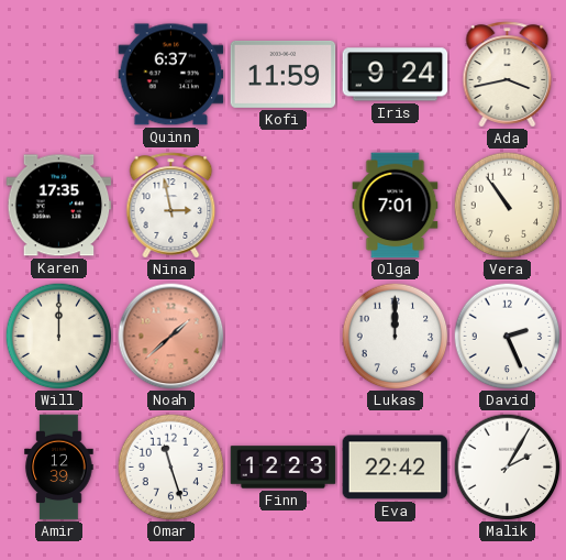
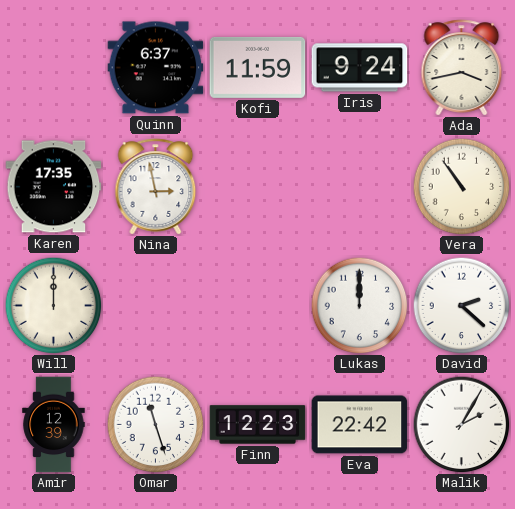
Olga: 7:01 -> none (396, 206)
Noah: 1:38 -> none (171, 337)
David: 2:26 -> 2:22 (461, 305)
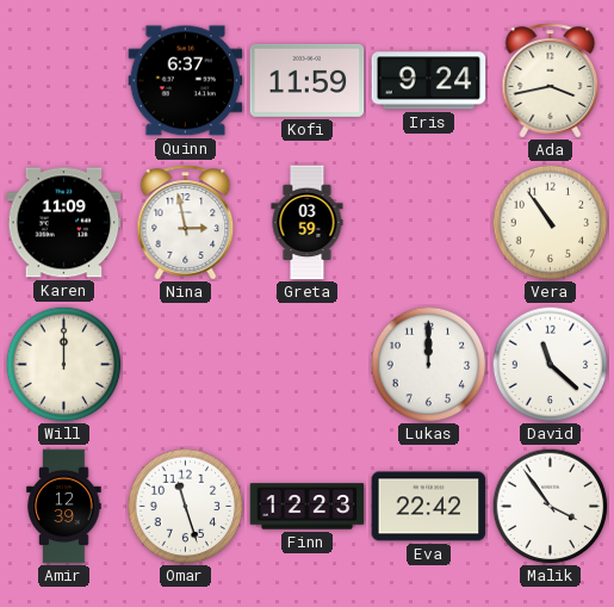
Karen: 17:35 -> 11:09 (64, 223)
Greta: none -> 03:59 (308, 223)
David: 2:22 -> 11:22 (550, 364)
Malik: 2:05 -> 3:54 (550, 506)
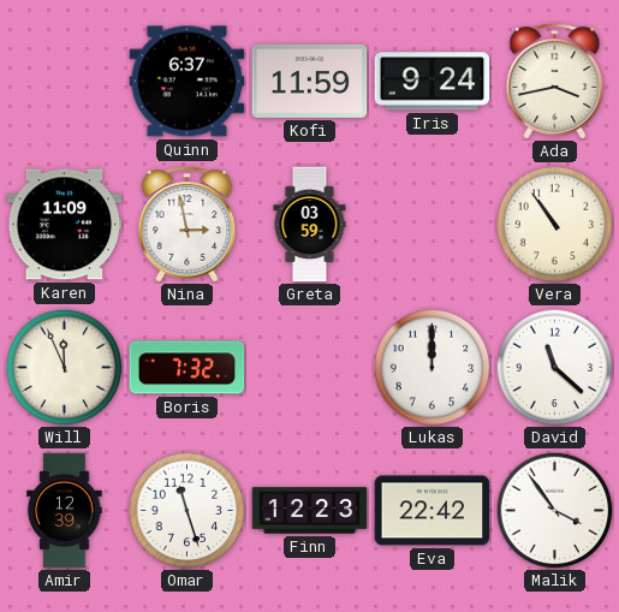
Will: 12:00 -> 11:56 (64, 367)
Boris: none -> 7:32 (188, 368)
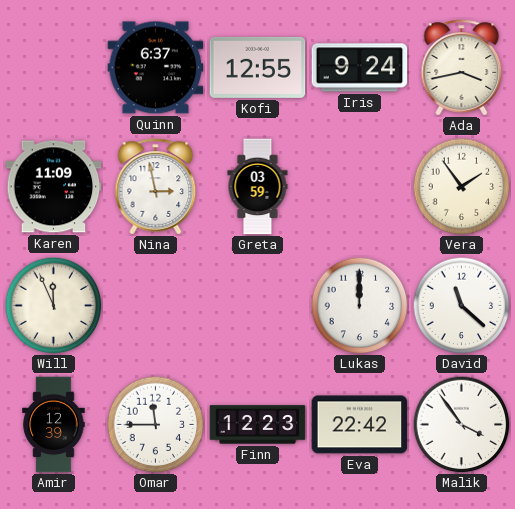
Kofi: 11:59 -> 12:55 (258, 67)
Vera: 10:54 -> 1:54 (461, 186)
Boris: 7:32 -> none (188, 368)
Omar: 11:27 -> 11:45 (155, 424)
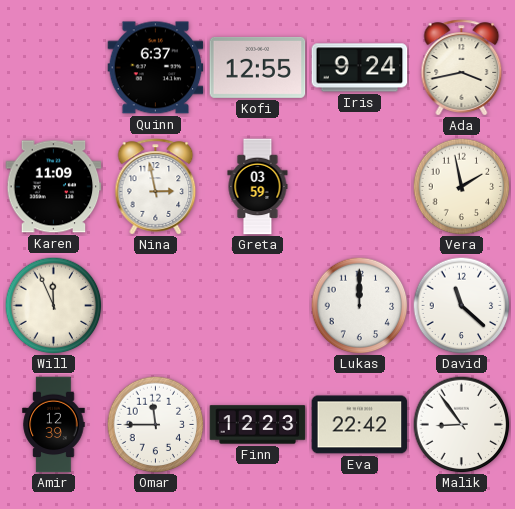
Vera: 1:54 -> 1:58 (461, 186)
Malik: 3:54 -> 8:54 (461, 424)
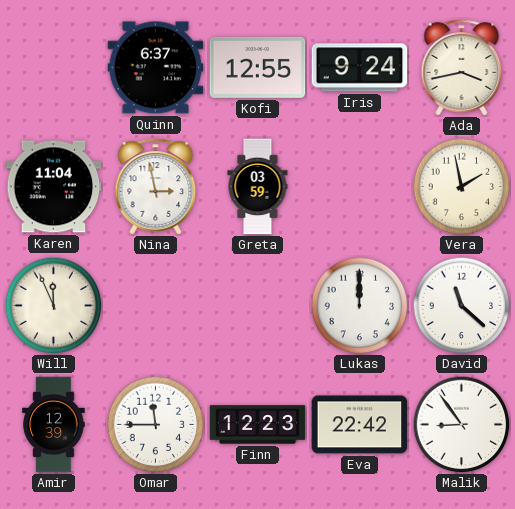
Karen: 11:09 -> 11:04 (54, 187)
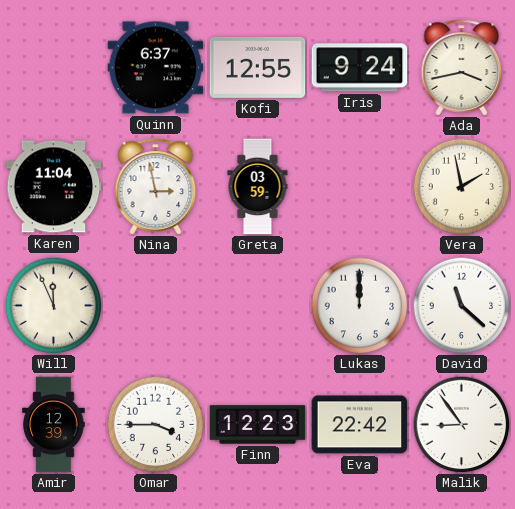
Omar: 11:45 -> 3:45 (155, 424)
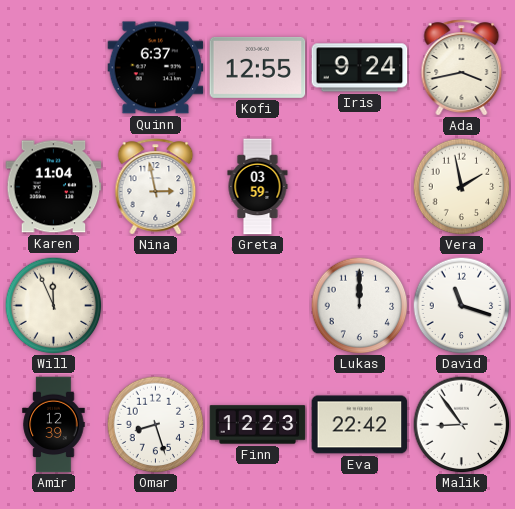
David: 11:22 -> 11:18 (461, 305)
Omar: 3:45 -> 8:27 (155, 424)
